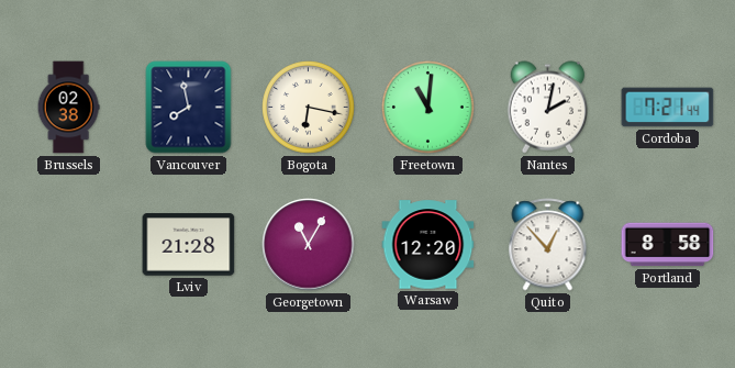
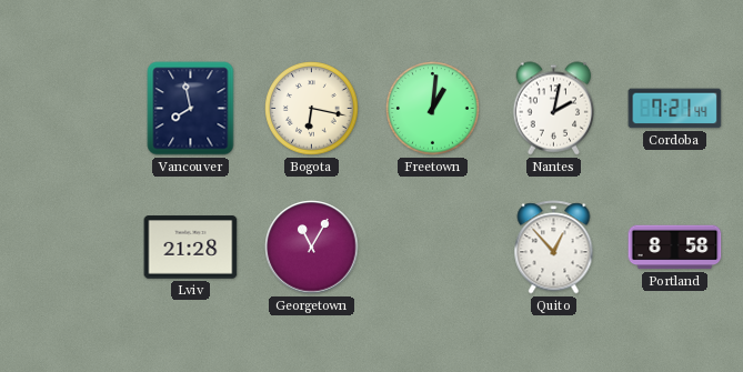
Brussels: 02:38 -> none (68, 108)
Freetown: 11:01 -> 1:01 (433, 109)
Warsaw: 12:20 -> none (428, 245)
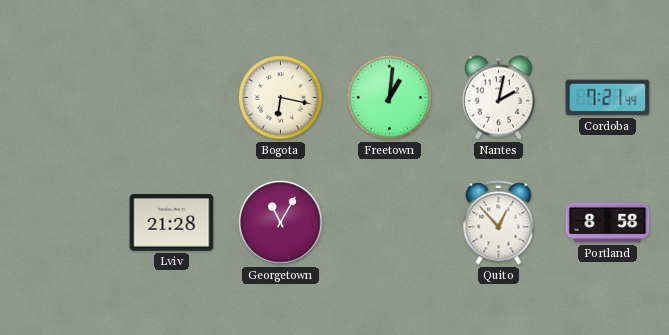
Vancouver: 7:58 -> none (191, 109)
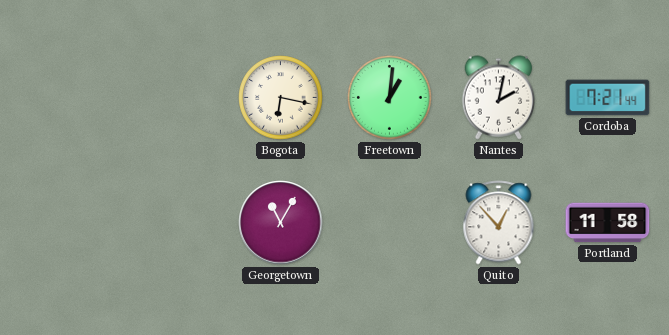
Lviv: 21:28 -> none (172, 223)
Portland: 8:58 -> 11:58 (608, 223)
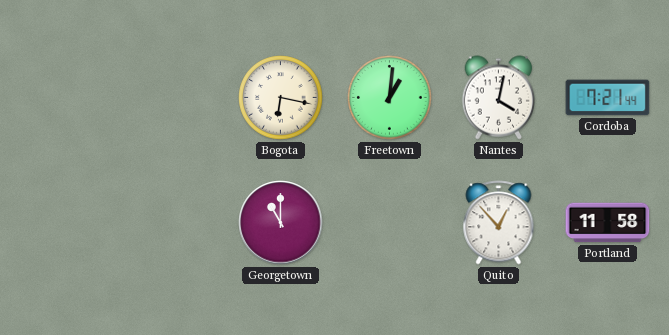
Nantes: 2:02 -> 4:02 (499, 98)
Georgetown: 11:05 -> 11:00 (281, 223)
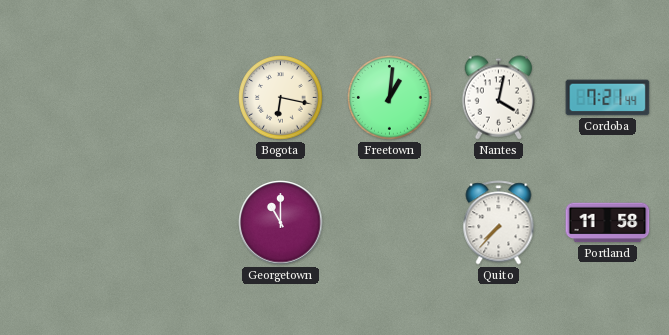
Quito: 12:53 -> 7:37 (499, 223)
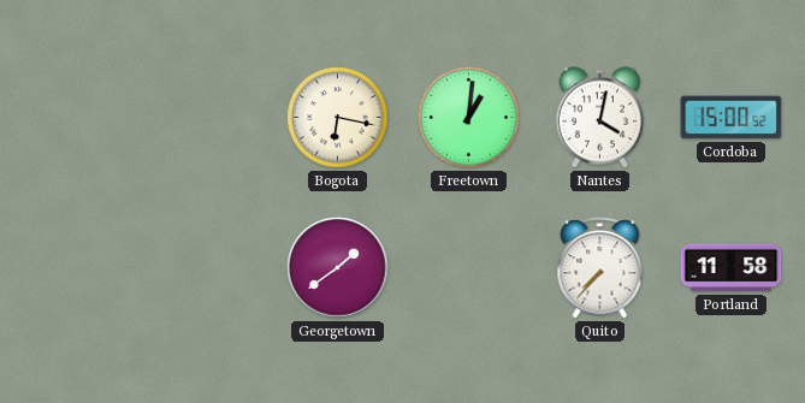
Cordoba: 7:21 -> 15:00 (732, 118)
Georgetown: 11:00 -> 1:39 (338, 268)
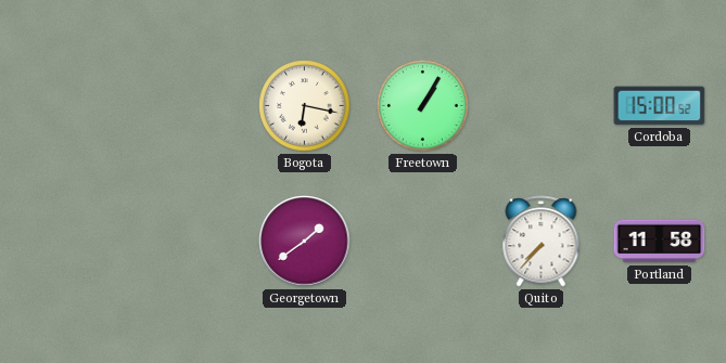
Freetown: 1:01 -> 1:05 (423, 106)
Nantes: 4:02 -> none (600, 118)
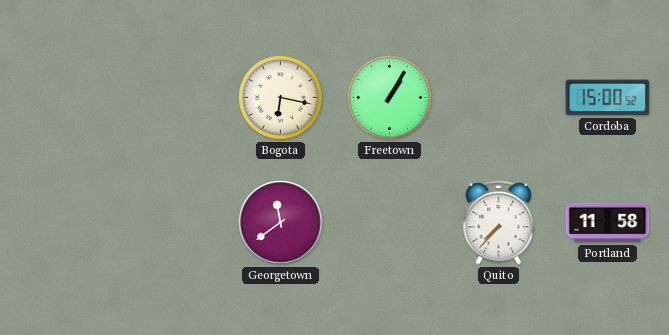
Georgetown: 1:39 -> 11:39 (281, 223)
